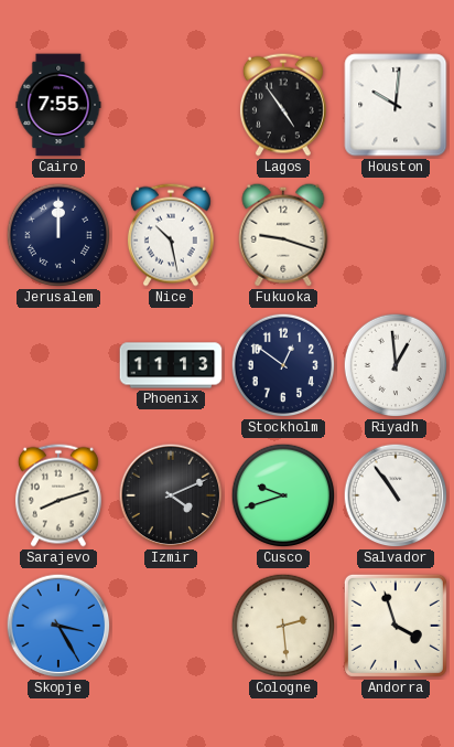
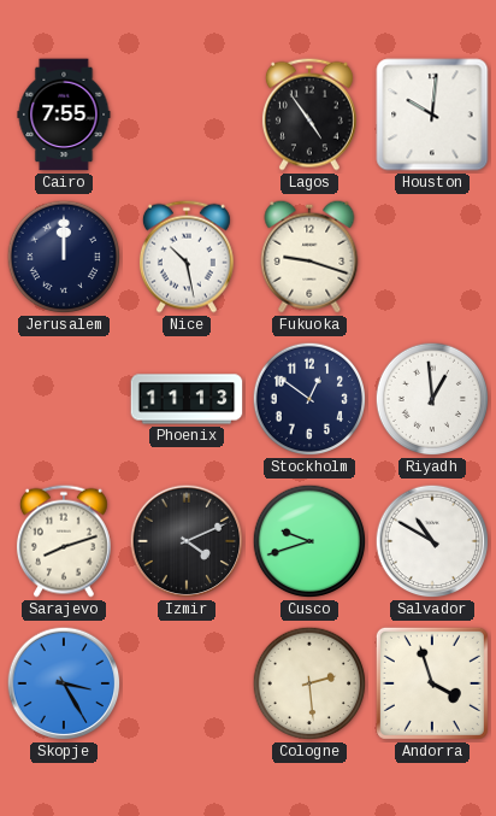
Salvador: 10:54 -> 10:50 (432, 541)
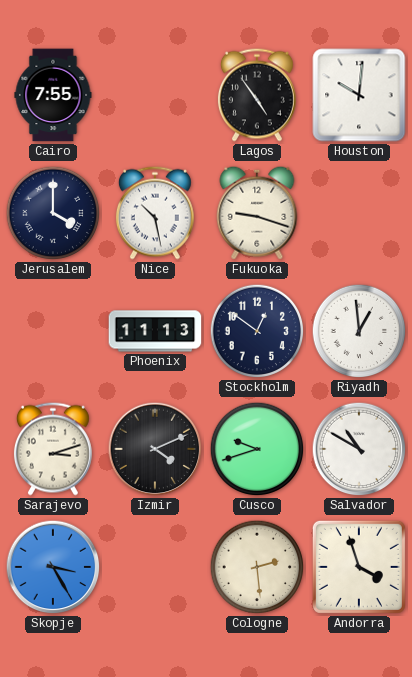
Jerusalem: 12:00 -> 4:00 (53, 213)
Sarajevo: 8:12 -> 3:12 (53, 449)
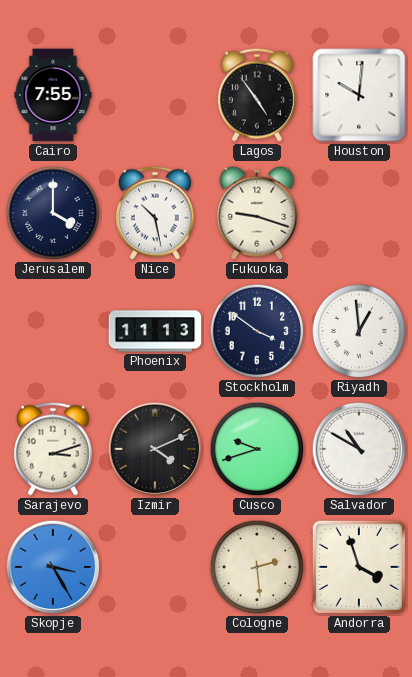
Stockholm: 12:51 -> 3:51 (257, 331)
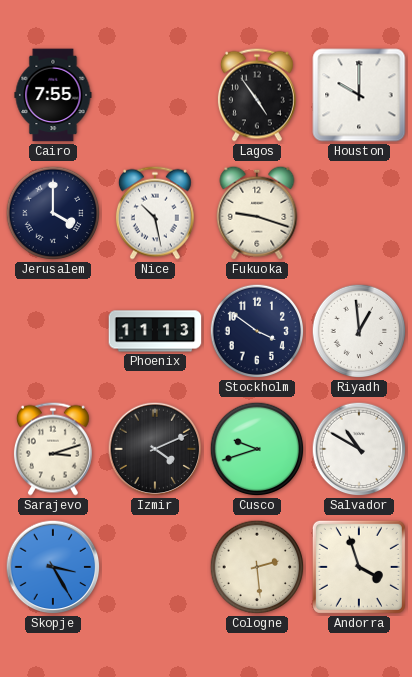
Houston: 10:01 -> 10:00 (359, 95)
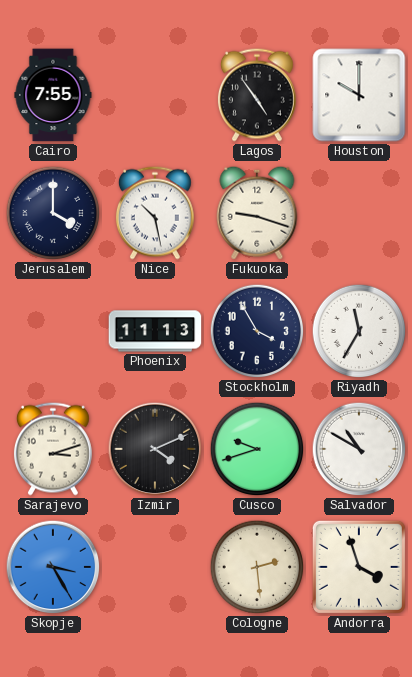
Stockholm: 3:51 -> 3:55 (257, 331)
Riyadh: 12:59 -> 11:35 (359, 331)
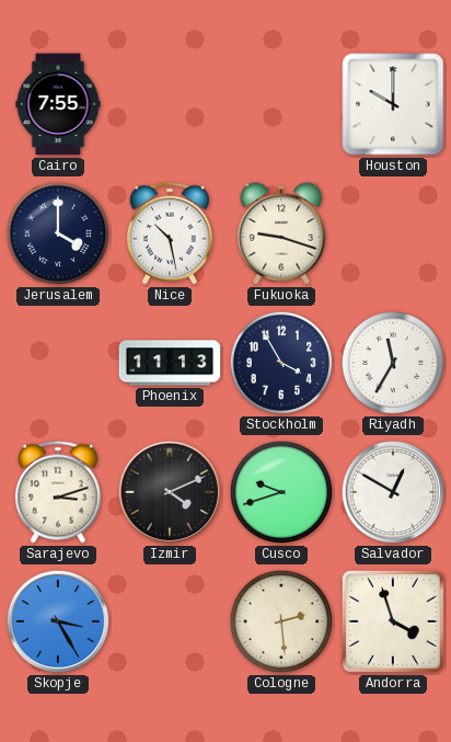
Lagos: 4:54 -> none (257, 95)
Salvador: 10:50 -> 12:50 (393, 492)
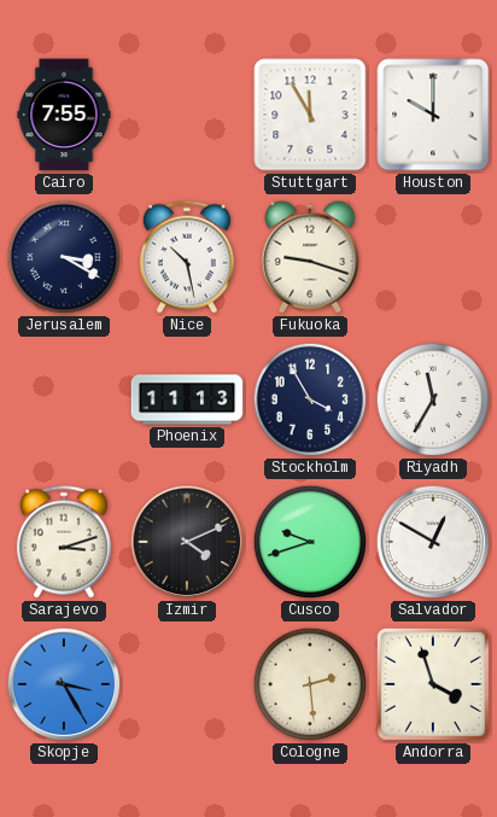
Stuttgart: none -> 11:55 (310, 115)
Jerusalem: 4:00 -> 3:20 (64, 257)
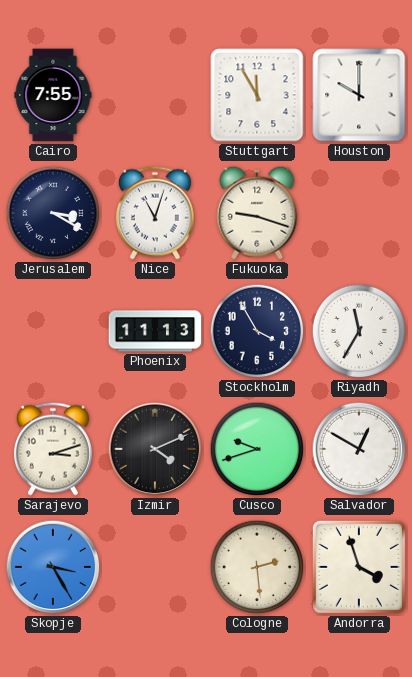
Nice: 10:28 -> 11:03 (155, 213)
